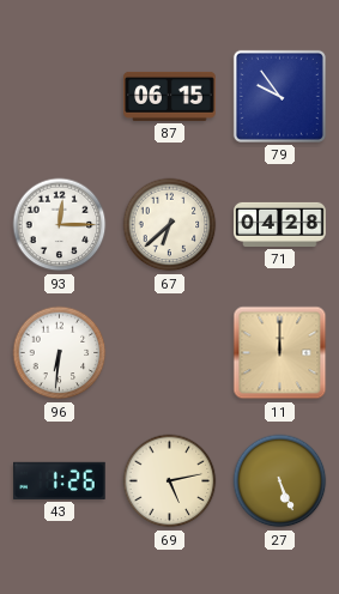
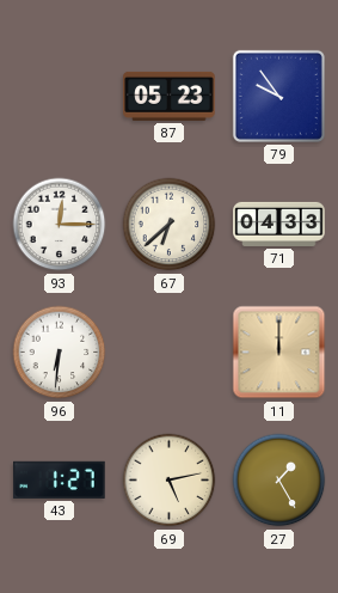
87: 06:15 -> 05:23 (170, 96)
71: 04:28 -> 04:33 (279, 224)
43: 1:26 -> 1:27 (60, 479)
27: 5:26 -> 1:25 (279, 481)
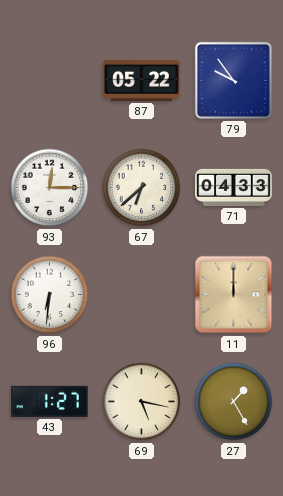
87: 05:23 -> 05:22 (142, 80)
69: 5:13 -> 5:17 (142, 402)
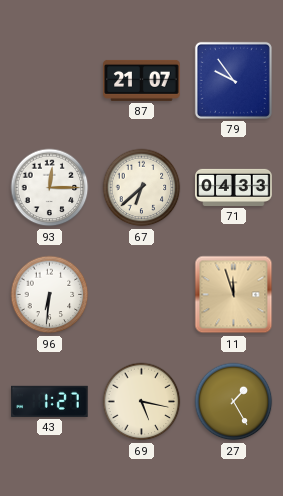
87: 05:22 -> 21:07 (142, 80)
11: 12:00 -> 11:57 (234, 295)
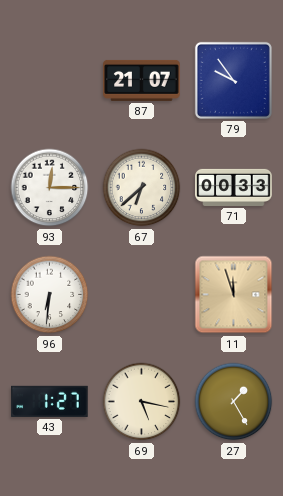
71: 04:33 -> 00:33 (234, 187)
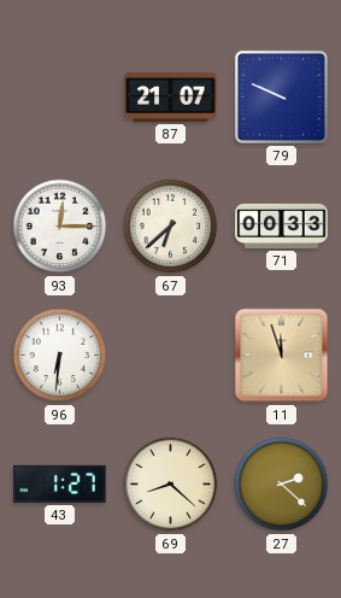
79: 9:54 -> 9:49 (281, 96)
69: 5:17 -> 8:22 (171, 485)
27: 1:25 -> 2:22 (282, 485)
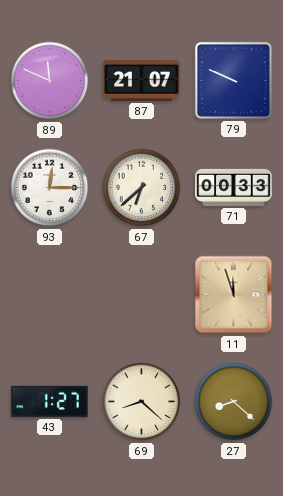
89: none -> 11:49 (50, 81)
96: 6:31 -> none (60, 356)
27: 2:22 -> 8:22 (234, 402)
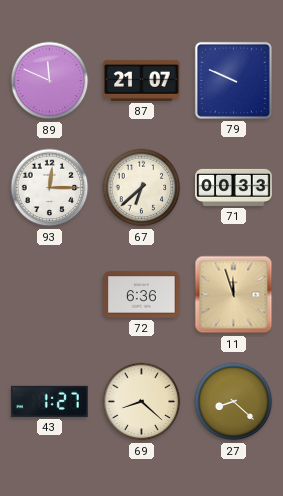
72: none -> 6:36 (142, 295)
